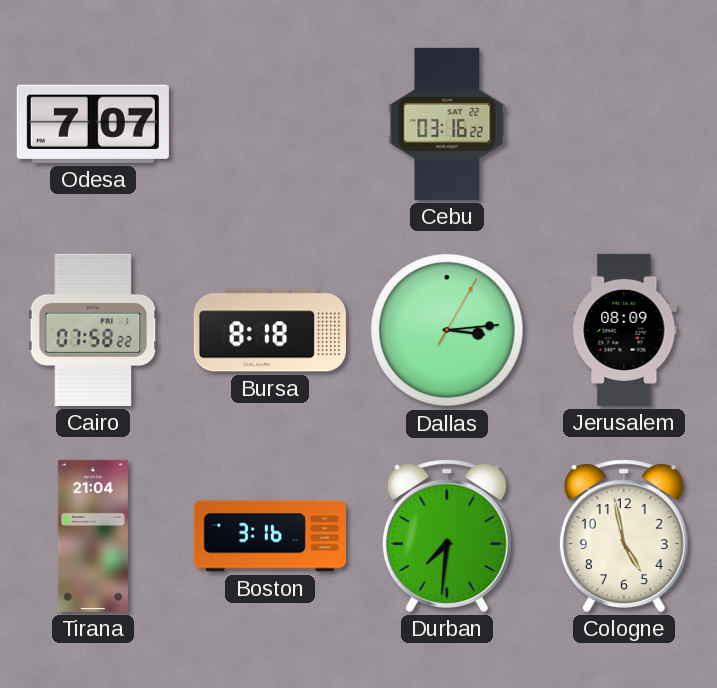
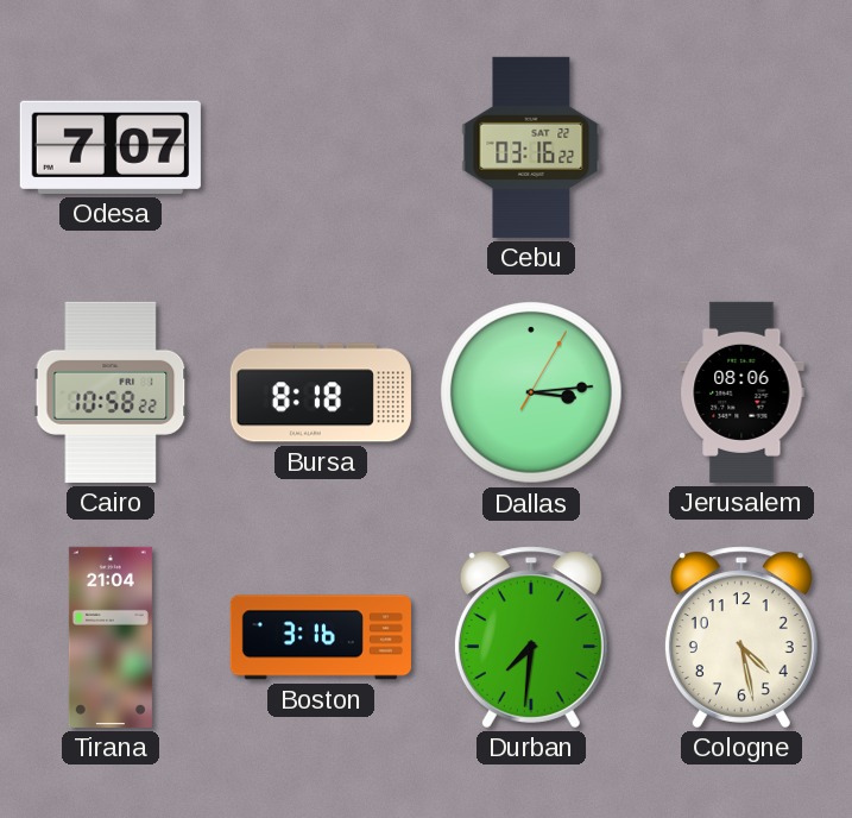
Cairo: 07:58 -> 10:58 (111, 392)
Jerusalem: 08:09 -> 08:06 (741, 392)
Cologne: 4:58 -> 4:28 (741, 637)
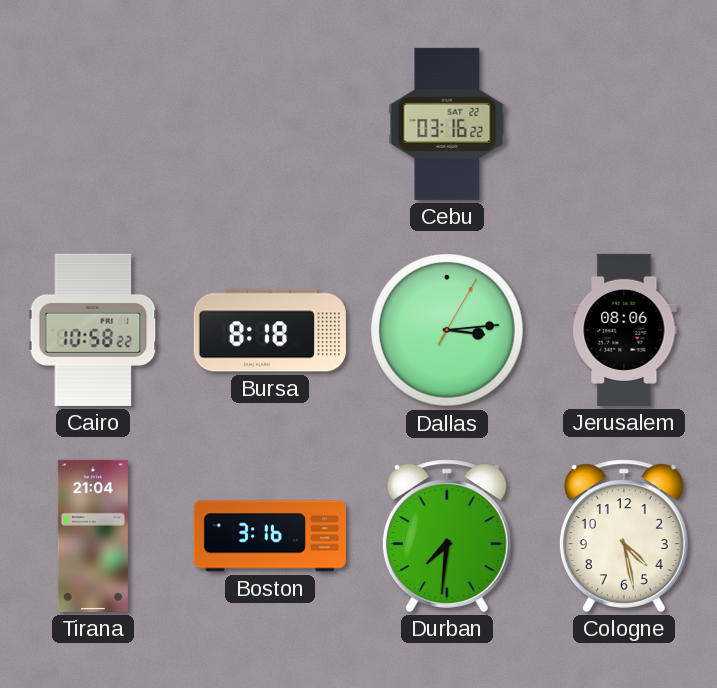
Odesa: 7:07 -> none (111, 147)
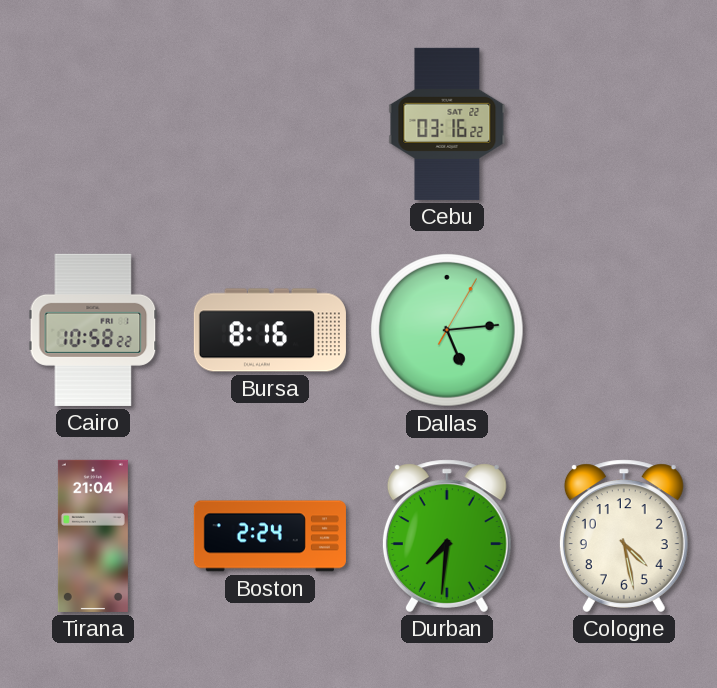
Bursa: 8:18 -> 8:16 (270, 330)
Dallas: 3:14 -> 5:14 (447, 330)
Jerusalem: 08:06 -> none (624, 330)
Boston: 3:16 -> 2:24 (270, 536)
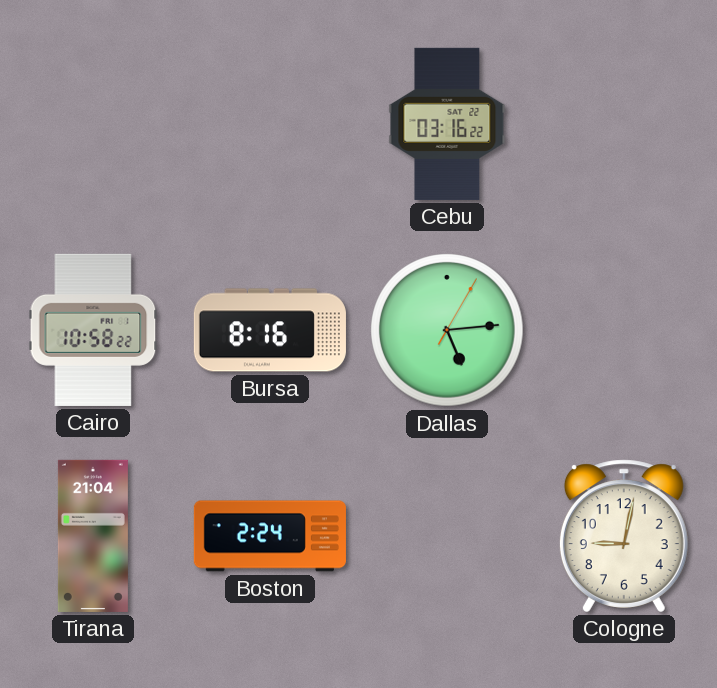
Durban: 7:31 -> none (447, 536)
Cologne: 4:28 -> 9:02 (624, 536)
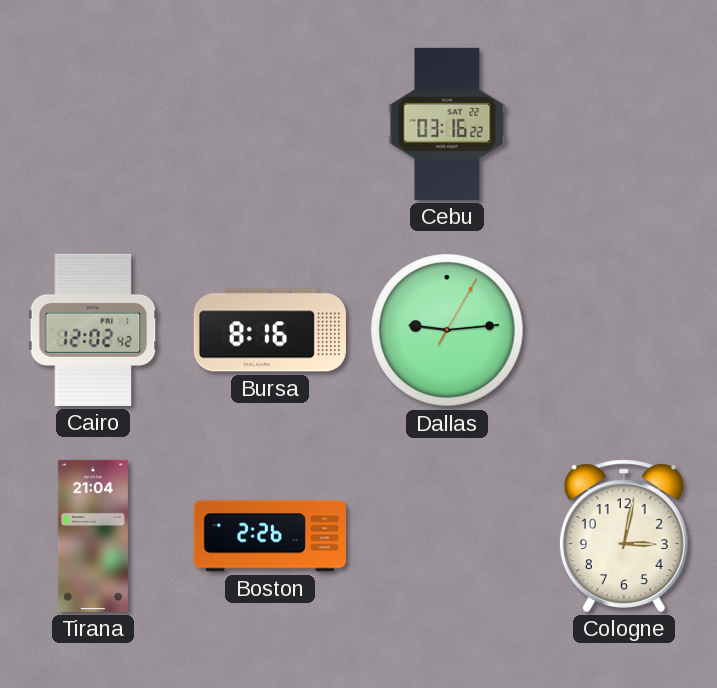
Cairo: 10:58 -> 12:02 (93, 330)
Dallas: 5:14 -> 9:14 (447, 330)
Boston: 2:24 -> 2:26 (270, 536)
Cologne: 9:02 -> 3:02 (624, 536)
